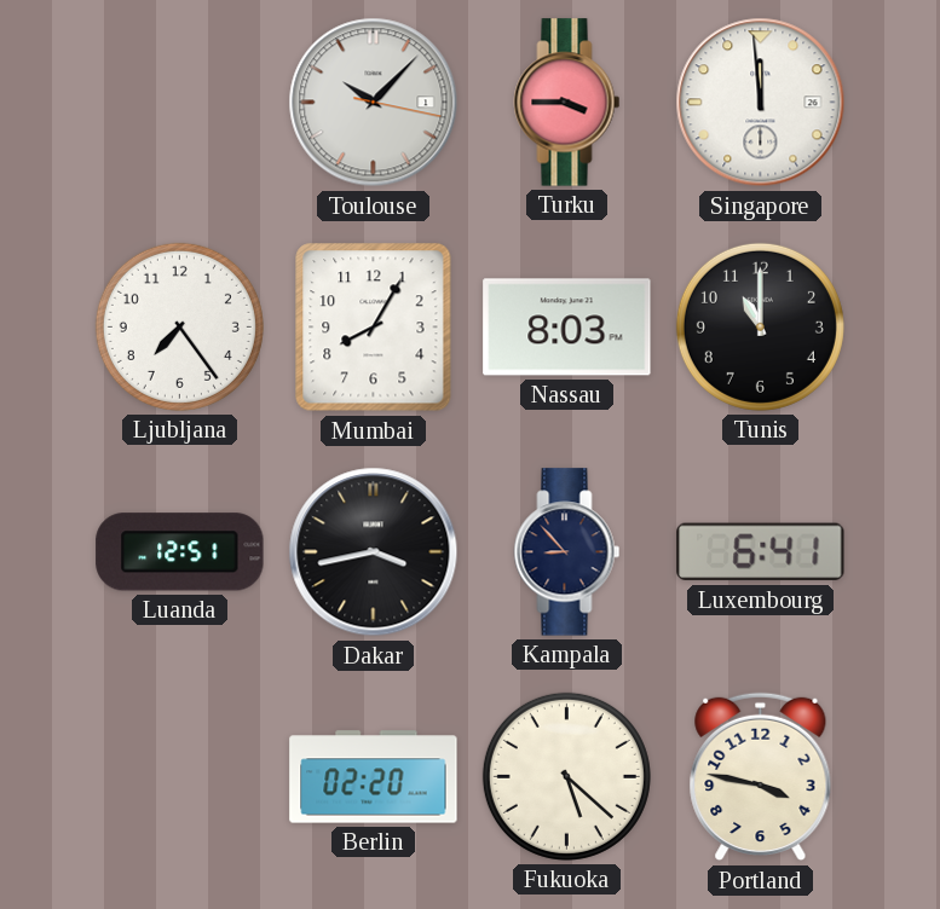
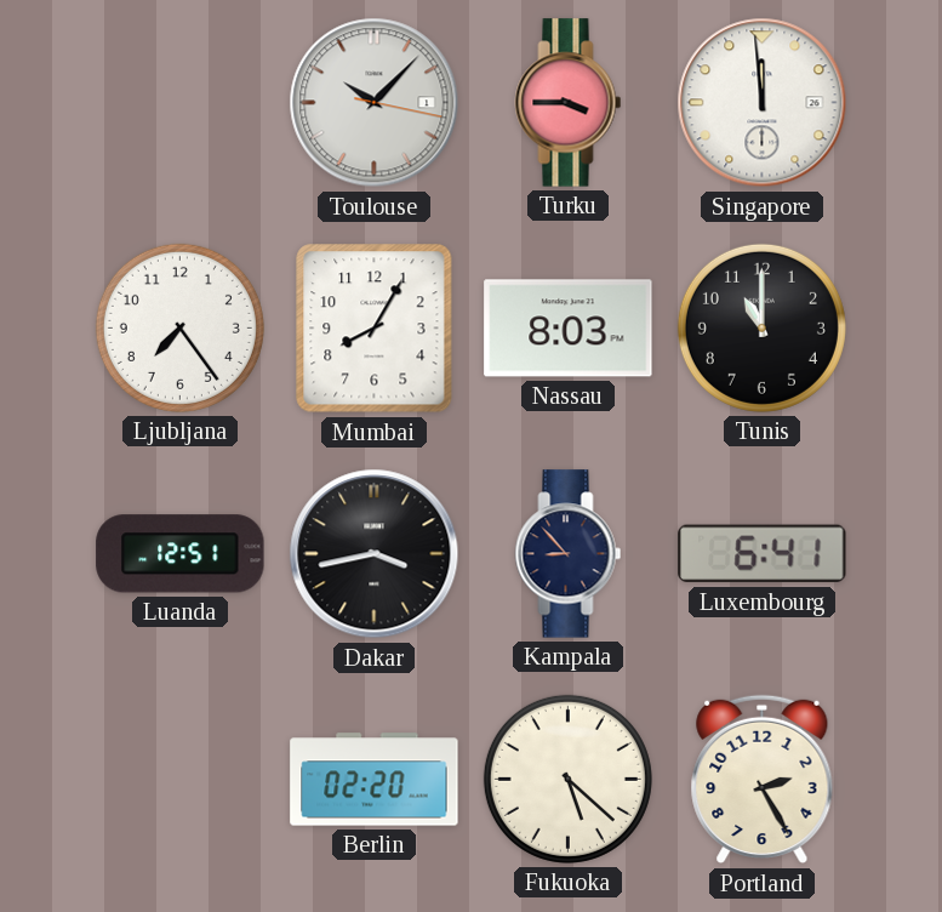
Portland: 3:47 -> 2:25 (763, 780)
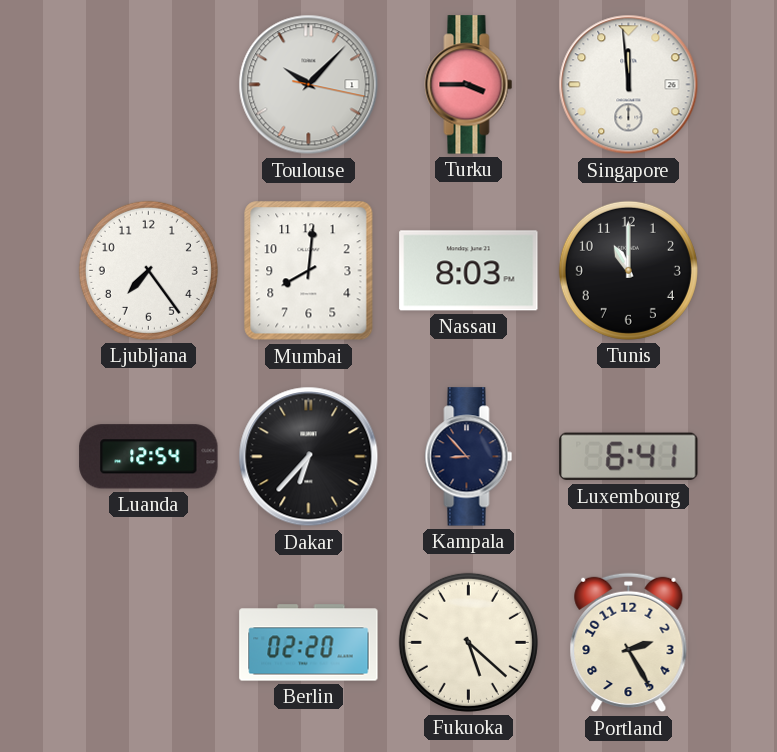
Mumbai: 8:05 -> 8:01 (309, 271)
Luanda: 12:51 -> 12:54 (149, 457)
Dakar: 3:43 -> 6:37 (309, 457)
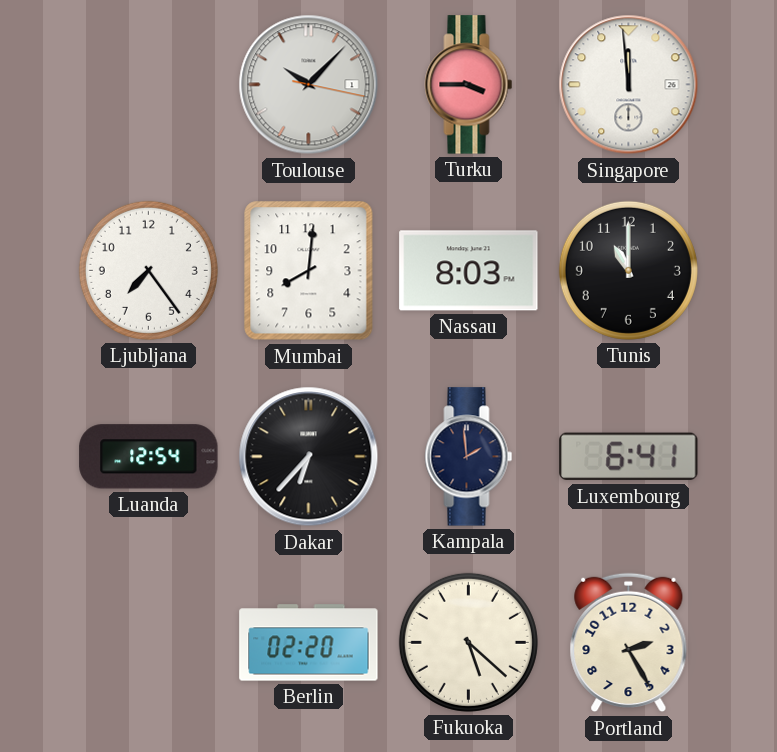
Kampala: 8:53 -> 1:59 (469, 457)
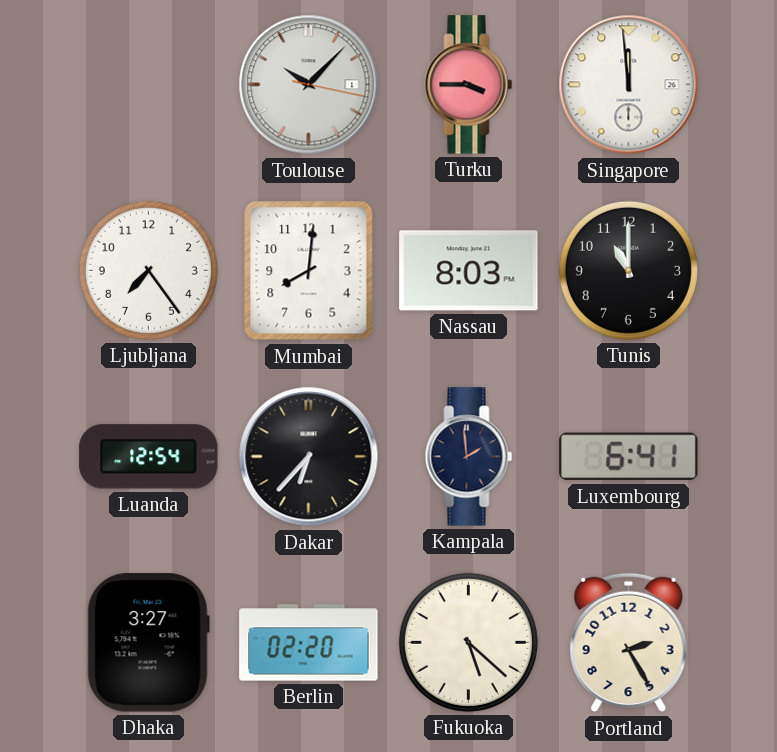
Dhaka: none -> 3:27 (148, 643)
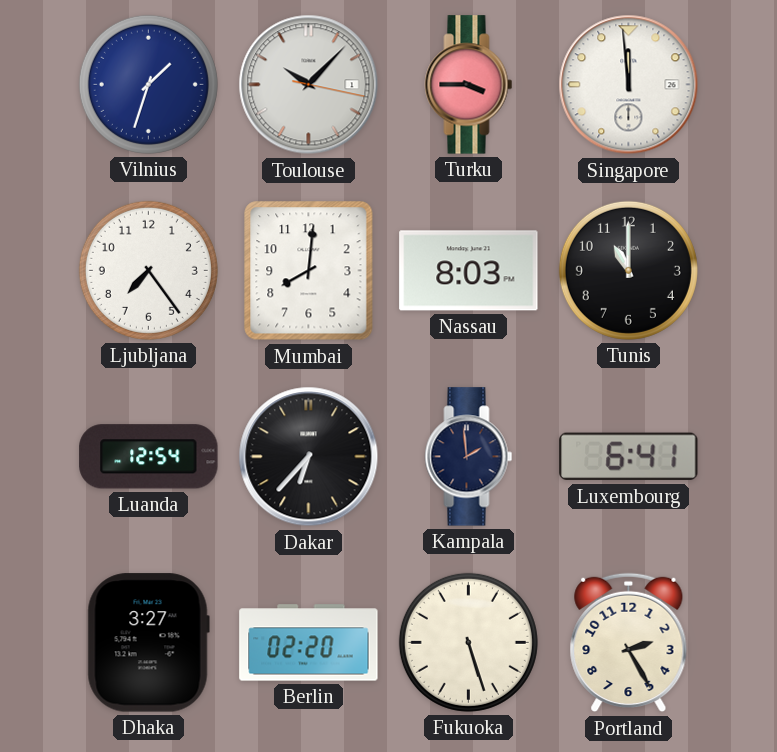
Vilnius: none -> 1:33 (148, 84)
Fukuoka: 5:22 -> 5:27 (468, 642)
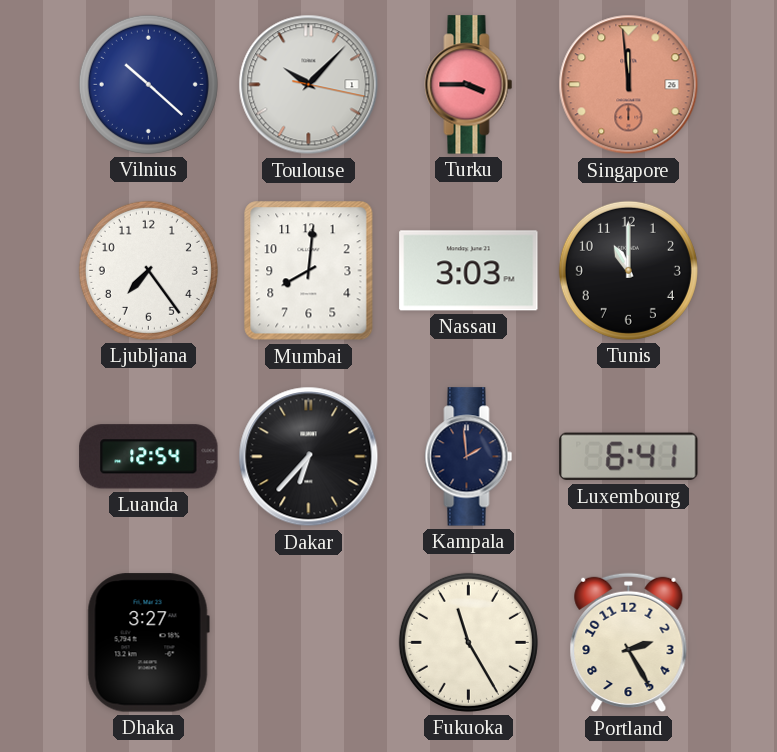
Vilnius: 1:33 -> 10:22 (148, 84)
Singapore dial: white -> salmon (629, 85)
Nassau: 8:03 -> 3:03 (469, 271)
Berlin: 02:20 -> none (309, 643)
Fukuoka: 5:27 -> 11:25 (468, 642)
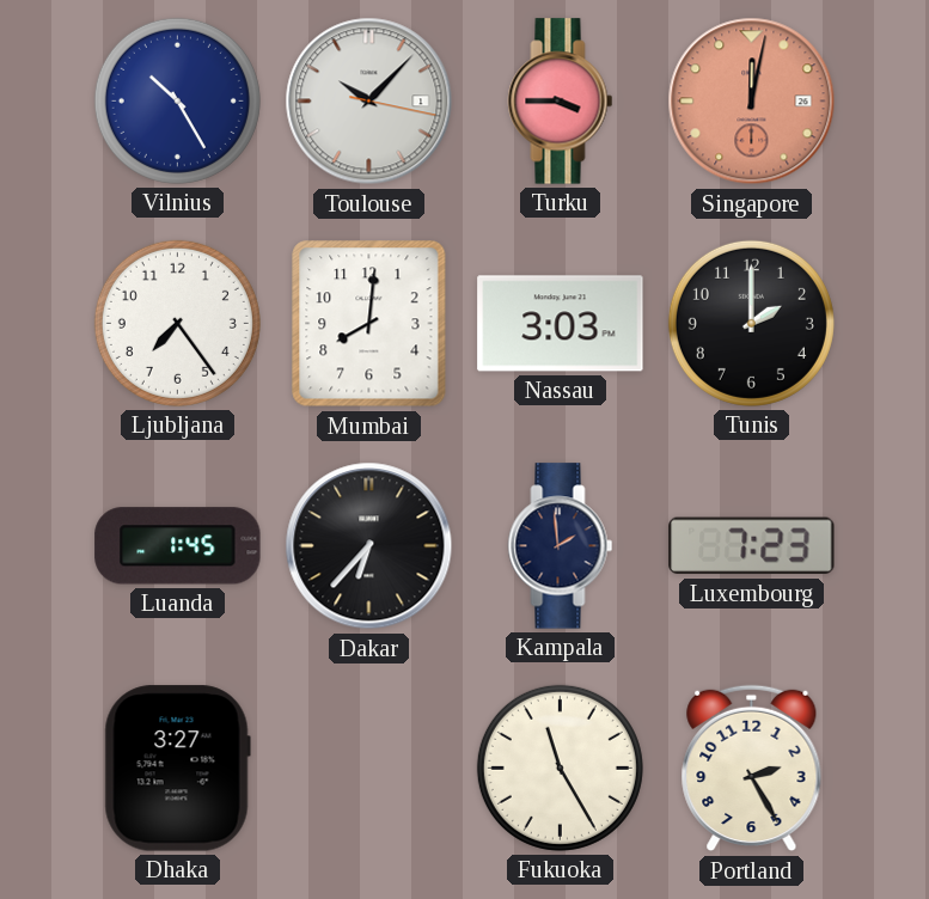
Vilnius: 10:22 -> 10:25 (177, 100)
Singapore: 11:59 -> 12:02 (752, 102)
Tunis: 11:00 -> 2:00 (751, 323)
Luanda: 12:54 -> 1:45 (178, 546)
Luxembourg: 6:41 -> 7:23 (752, 546)
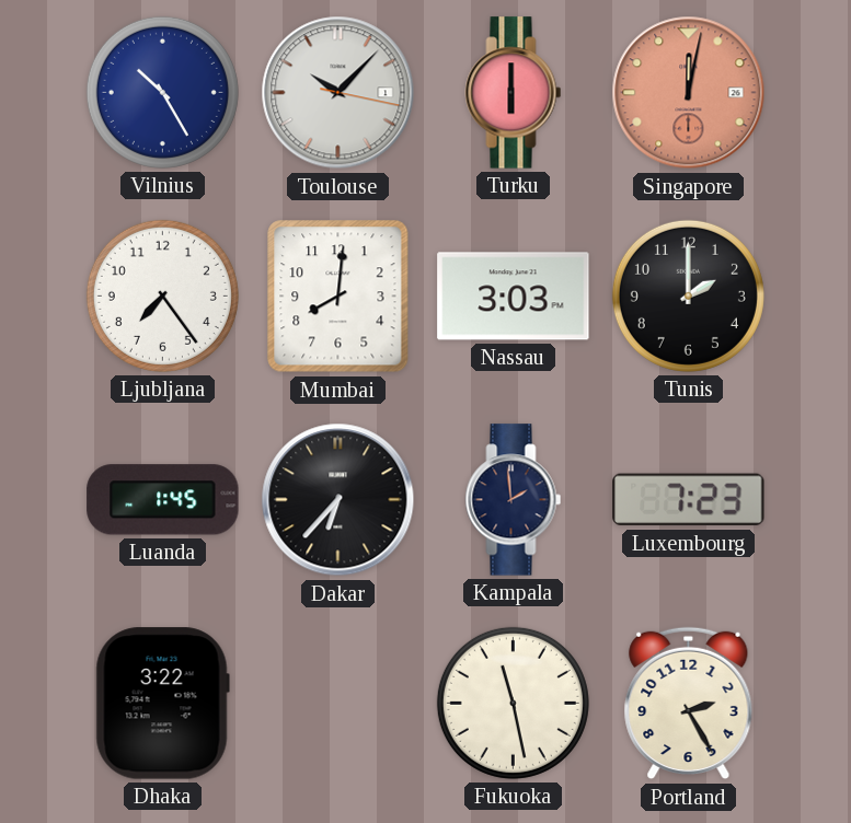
Turku: 3:45 -> 6:00 (514, 93)
Dhaka: 3:27 -> 3:22 (162, 704)
Fukuoka: 11:25 -> 11:28 (513, 703)
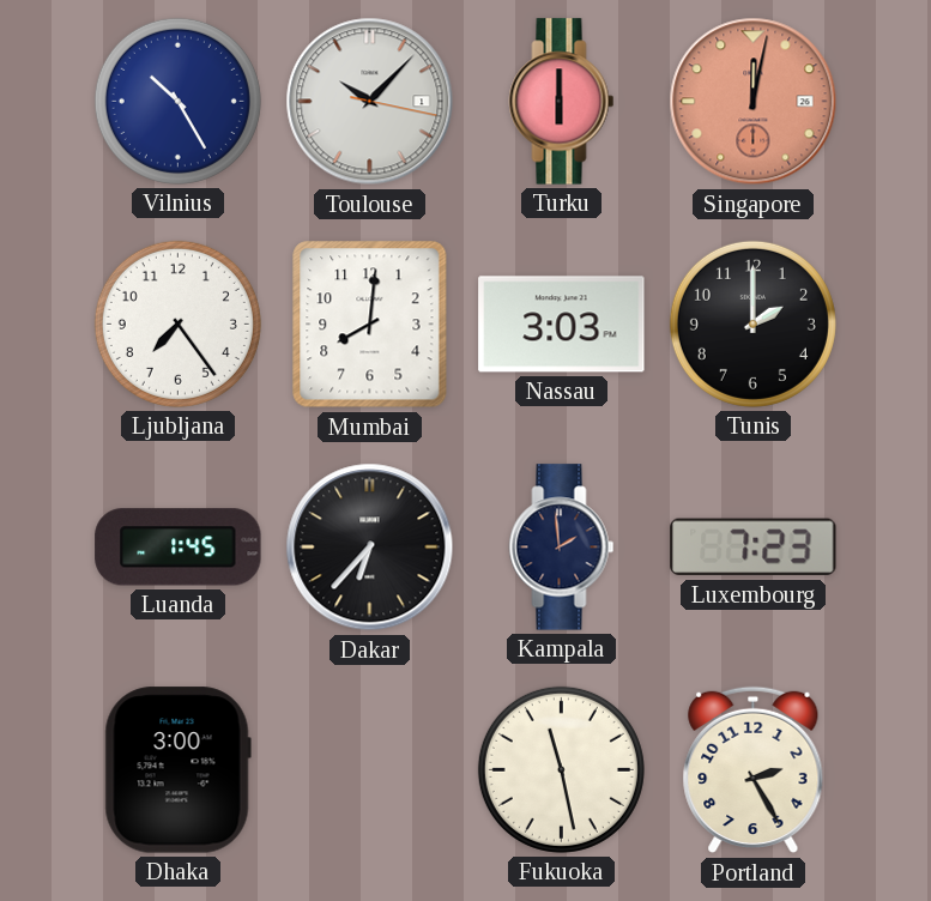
Dhaka: 3:22 -> 3:00 (177, 770)
